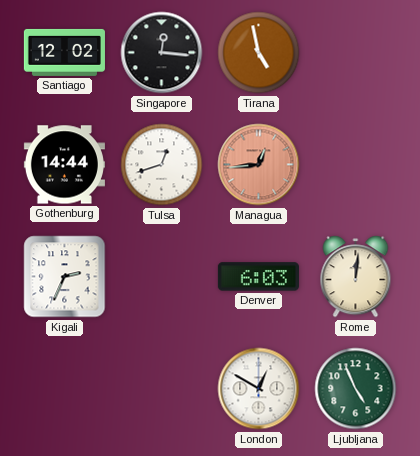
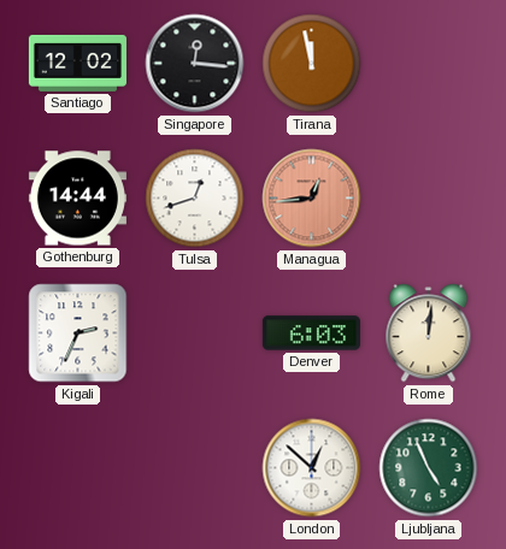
Tirana: 4:58 -> 11:58 (312, 64)
London: 12:50 -> 12:52 (312, 468)
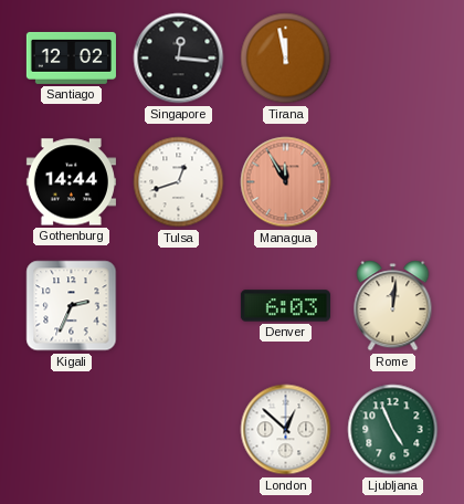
Managua: 12:44 -> 11:55 (286, 182)
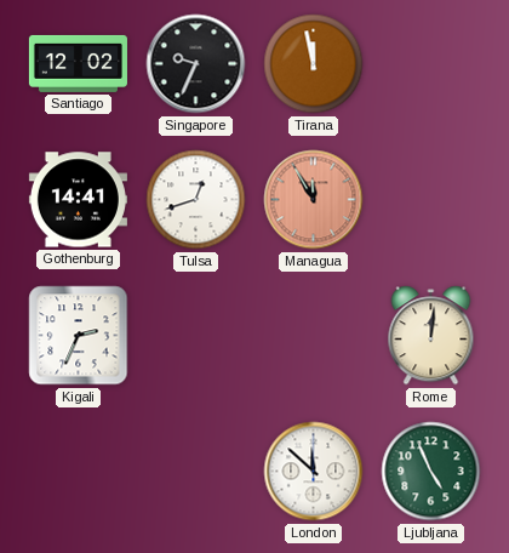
Singapore: 12:16 -> 9:34 (196, 64)
Gothenburg: 14:44 -> 14:41 (78, 200)
Denver: 6:03 -> none (285, 306)
London: 12:52 -> 11:52 (314, 472)
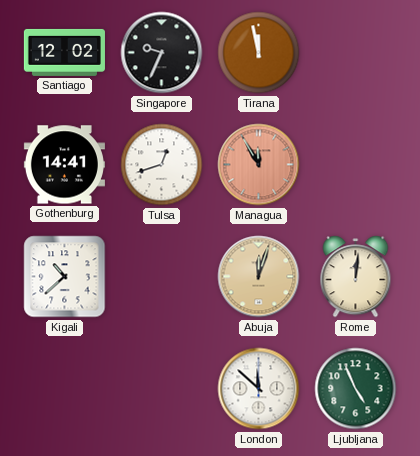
Kigali: 2:34 -> 10:38 (65, 277)
Abuja: none -> 12:03 (259, 277)
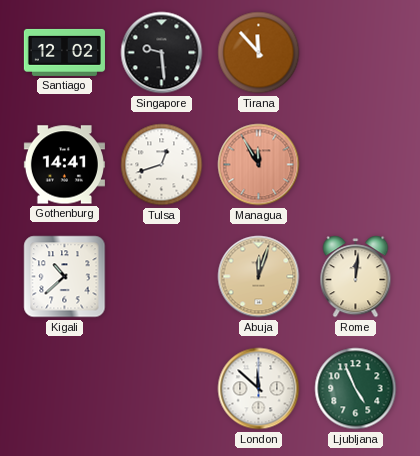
Singapore: 9:34 -> 9:29 (162, 53)
Tirana: 11:58 -> 11:53 (259, 53)
